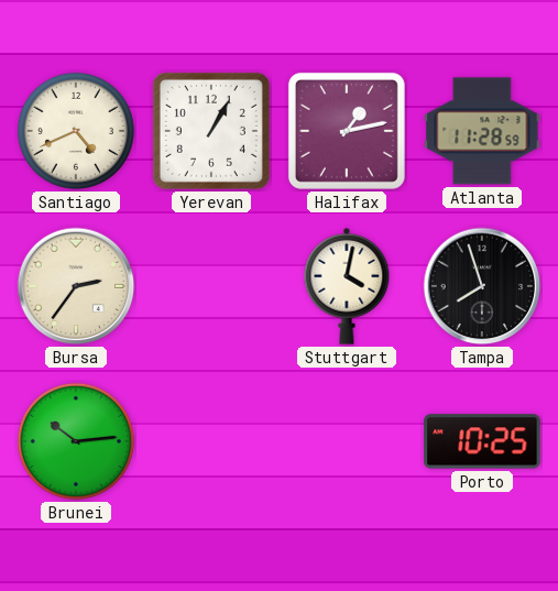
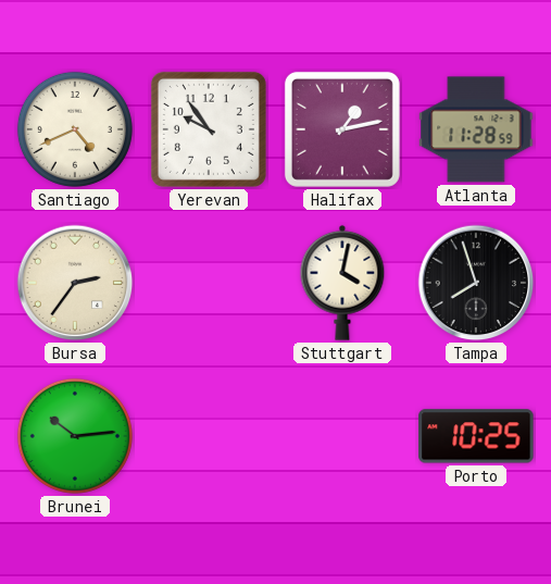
Yerevan: 1:05 -> 9:54 (209, 129)
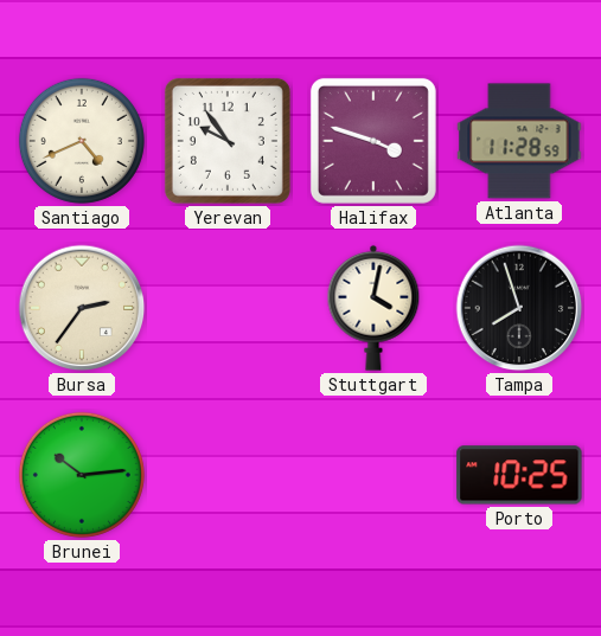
Halifax: 1:13 -> 3:48 (373, 141)
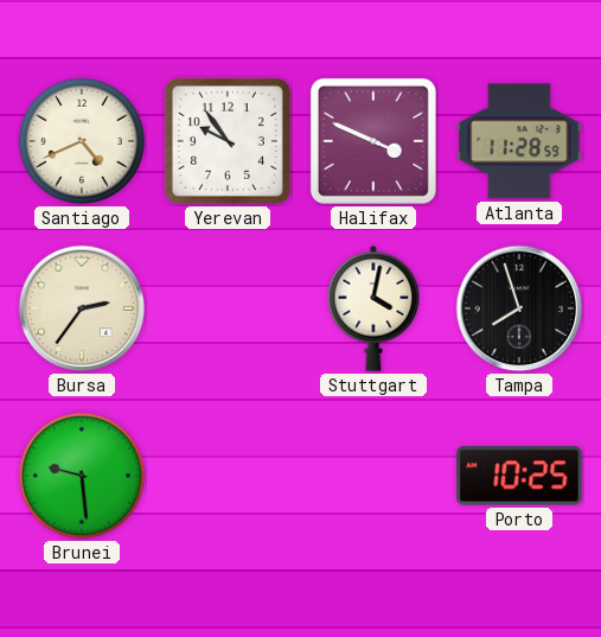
Halifax: 3:48 -> 3:49 (373, 141)
Brunei: 10:14 -> 9:29 (82, 476)
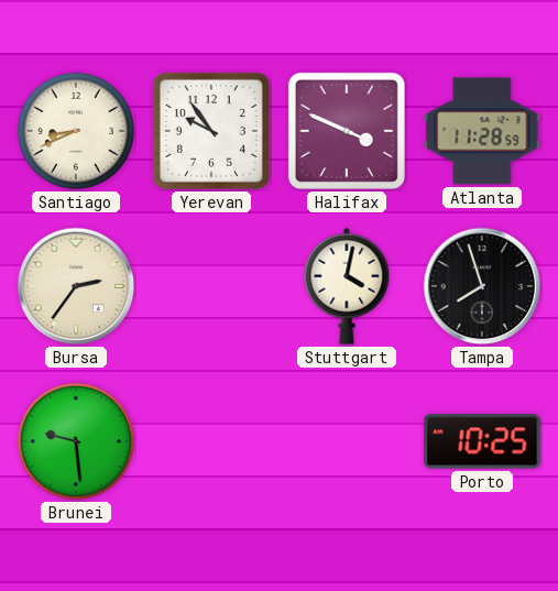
Santiago: 4:41 -> 8:41 (76, 131)
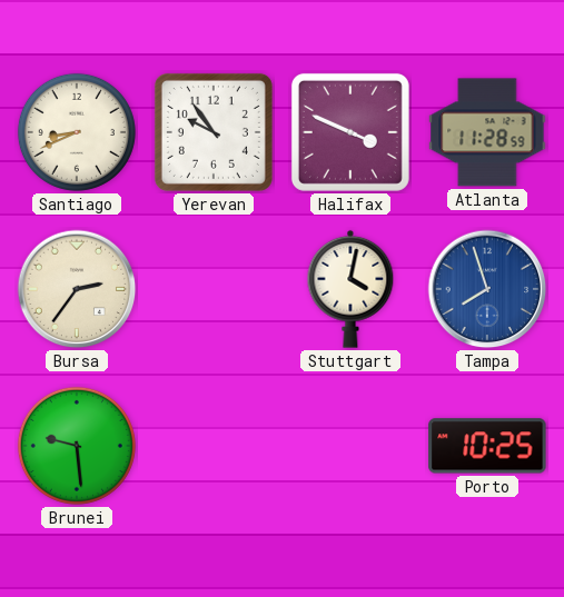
Tampa dial: black -> blue (487, 289)
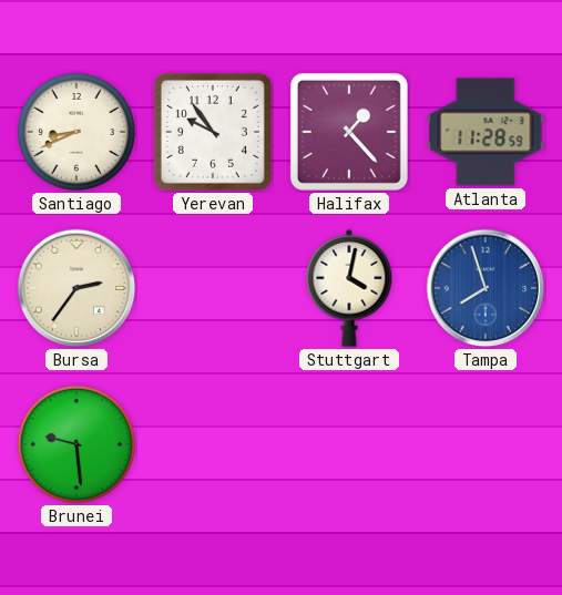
Halifax: 3:49 -> 1:23 (349, 132)
Porto: 10:25 -> none (487, 446)
